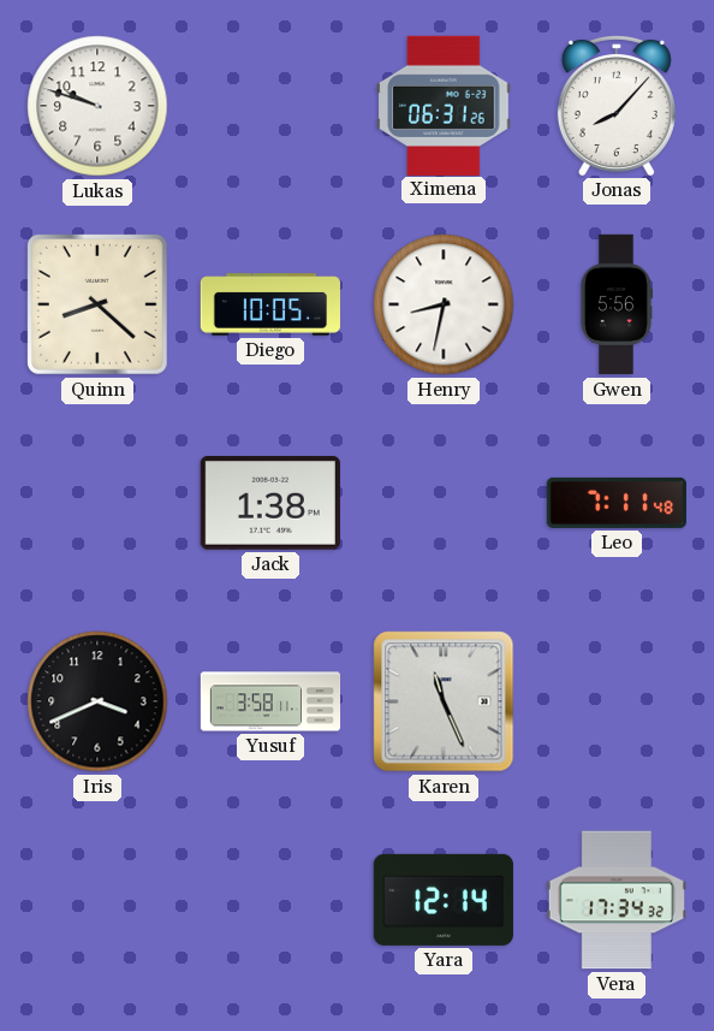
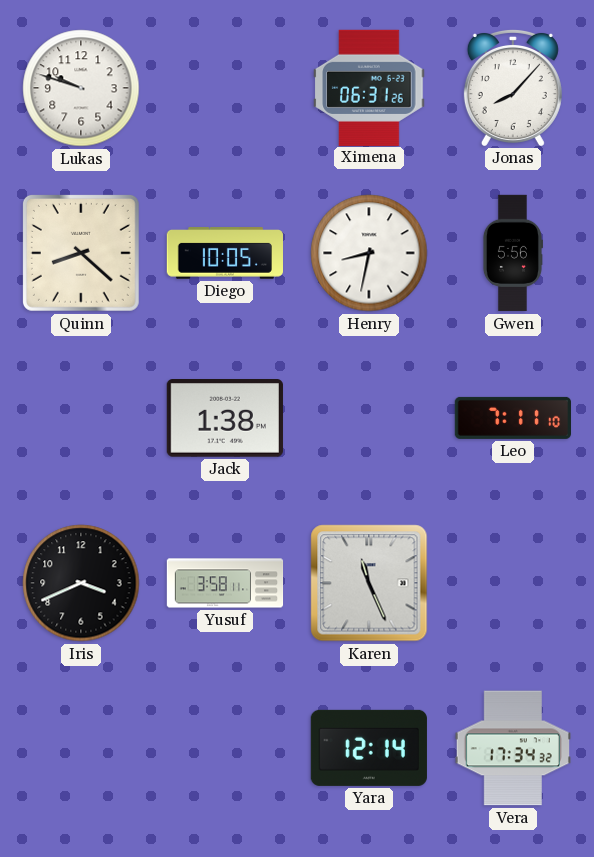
Leo: 7:11:48 -> 7:11:10 (512, 418)
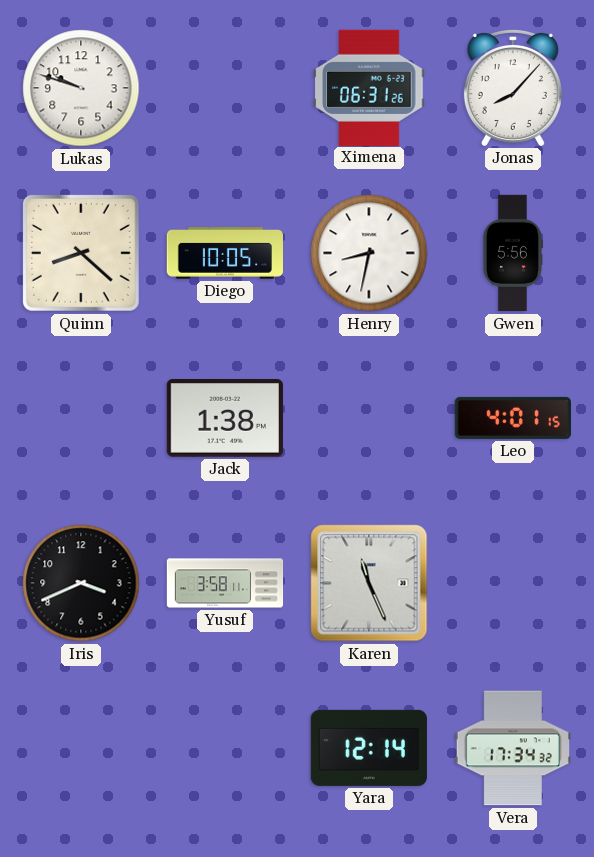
Leo: 7:11 -> 4:01 (512, 418)
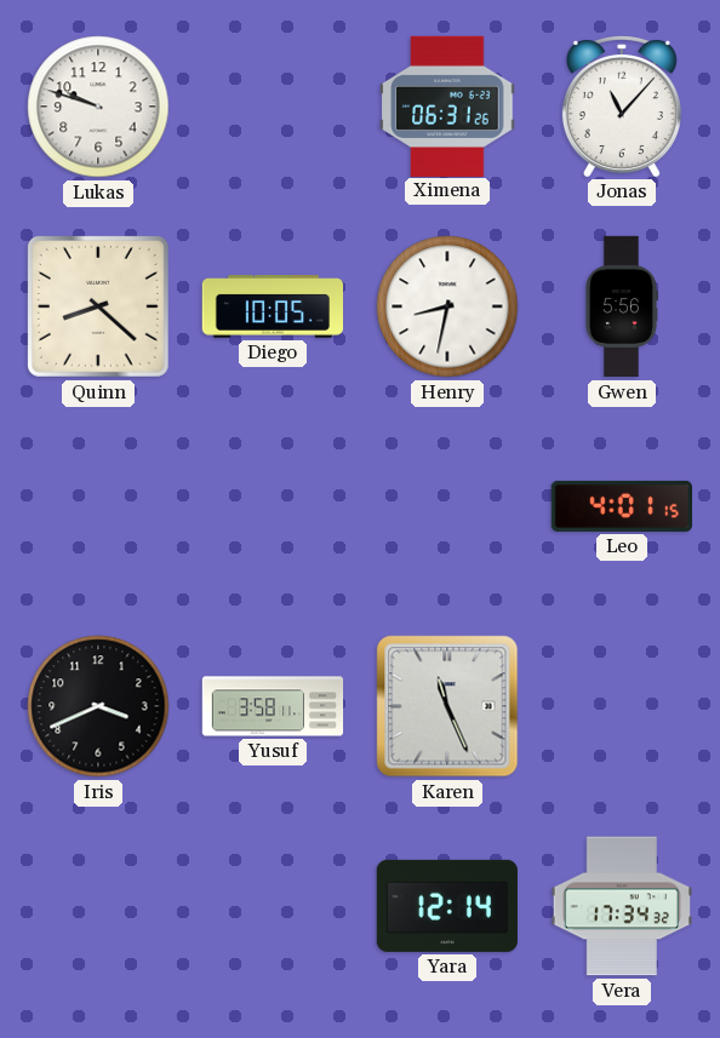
Jonas: 8:07 -> 11:07 (622, 105)
Jack: 1:38 -> none (225, 419)
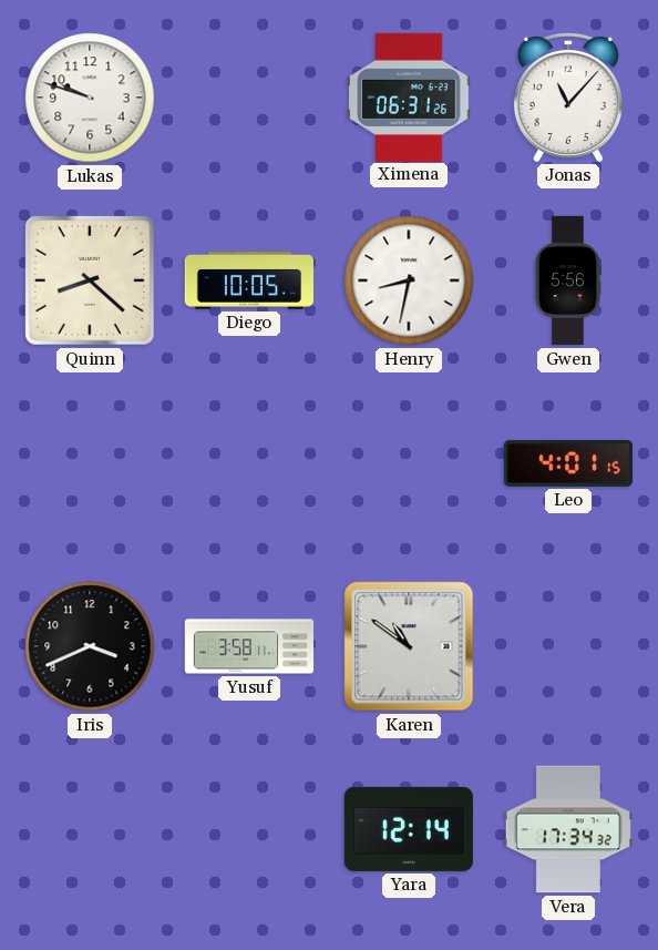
Karen: 11:26 -> 10:51 (409, 646)
